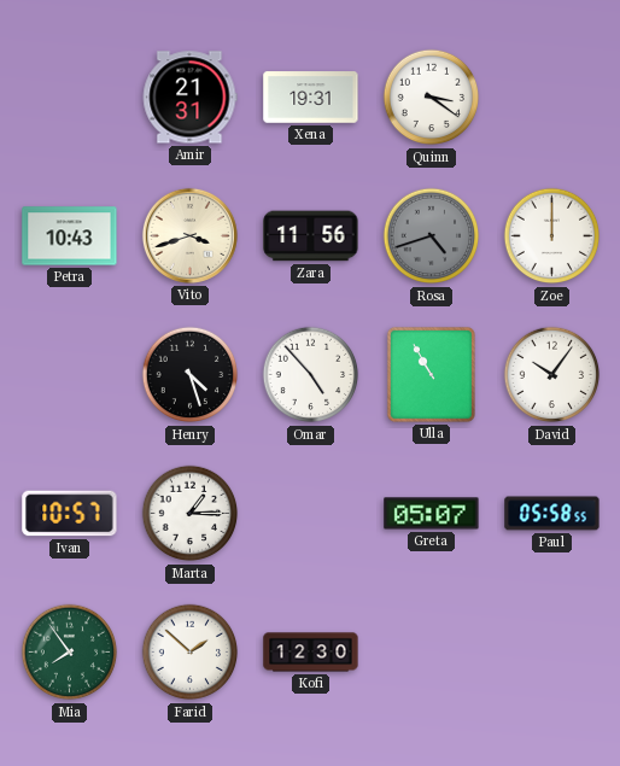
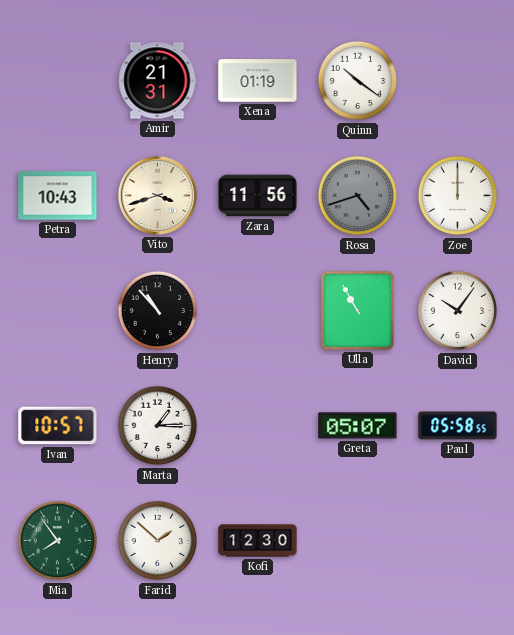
Xena: 19:31 -> 01:19 (258, 81)
Quinn: 3:21 -> 10:21 (358, 81)
Henry: 4:27 -> 10:53 (158, 311)
Omar: 4:53 -> none (311, 375)
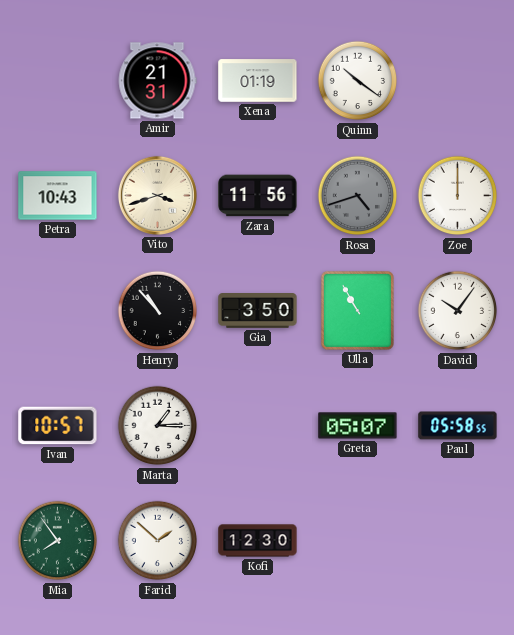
Gia: none -> 3:50 (258, 311)
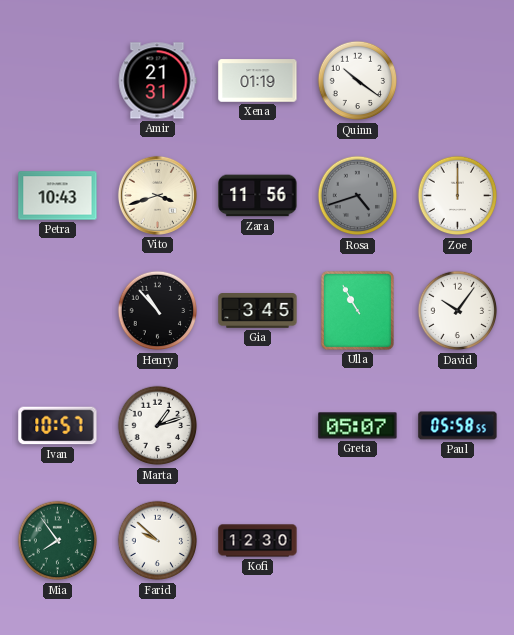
Gia: 3:50 -> 3:45 (258, 311)
Marta: 1:15 -> 1:12 (158, 426)
Farid: 1:52 -> 9:52 (158, 541)
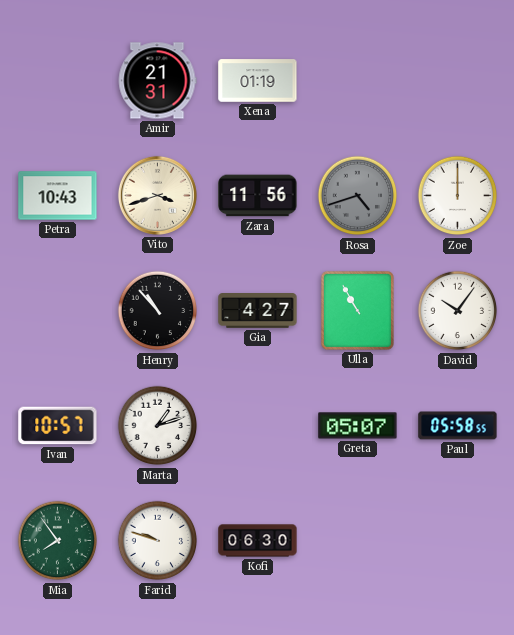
Quinn: 10:21 -> none (358, 81)
Gia: 3:45 -> 4:27 (258, 311)
Farid: 9:52 -> 9:48 (158, 541)
Kofi: 12:30 -> 06:30 (258, 541)
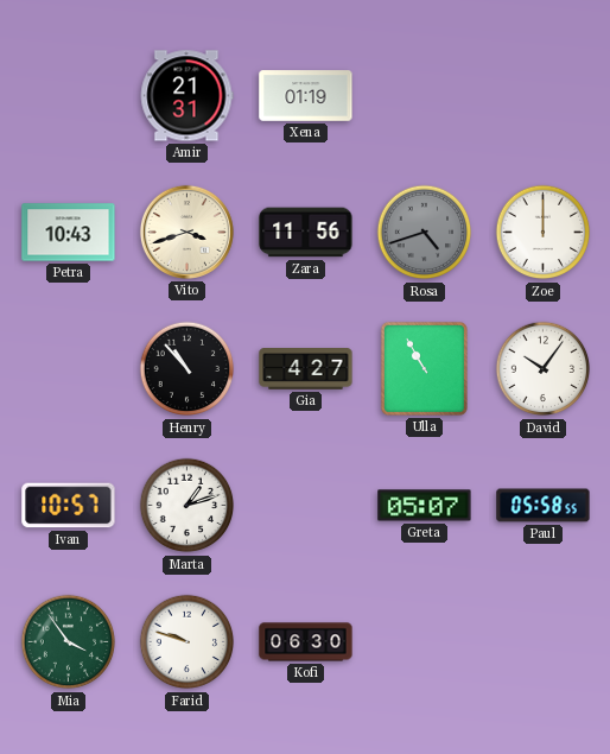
Mia: 7:54 -> 3:54 (69, 642)
